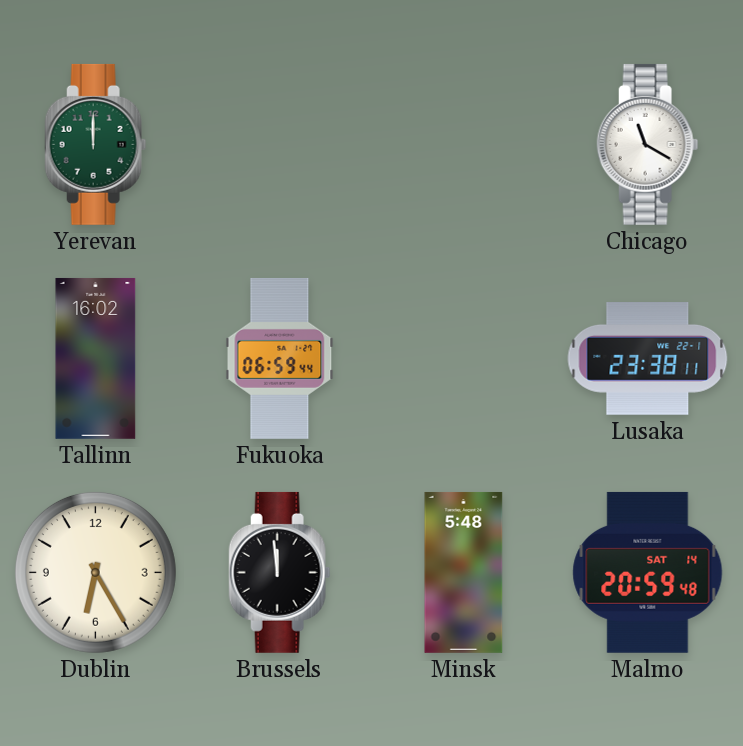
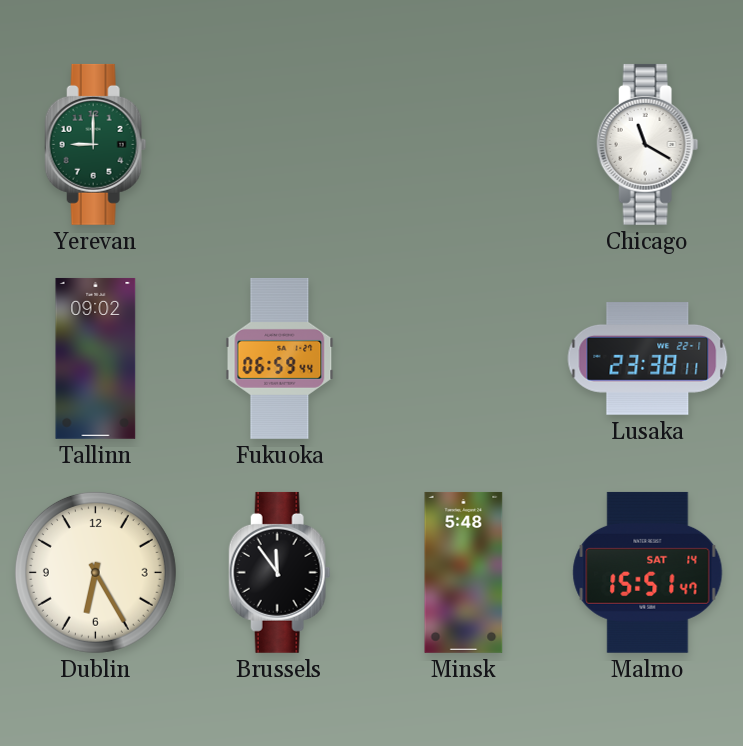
Yerevan: 12:00 -> 9:00 (96, 144)
Tallinn: 16:02 -> 09:02 (96, 358)
Brussels: 11:59 -> 11:54 (280, 572)
Malmo: 20:59 -> 15:51 (648, 572)
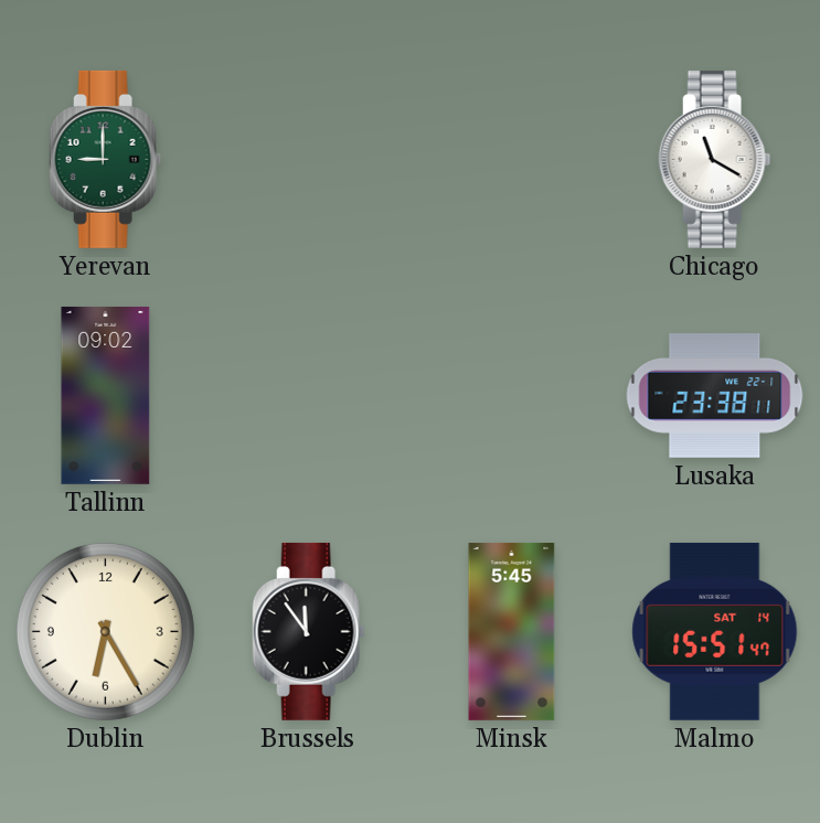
Fukuoka: 06:59 -> none (280, 358)
Minsk: 5:48 -> 5:45 (512, 631)
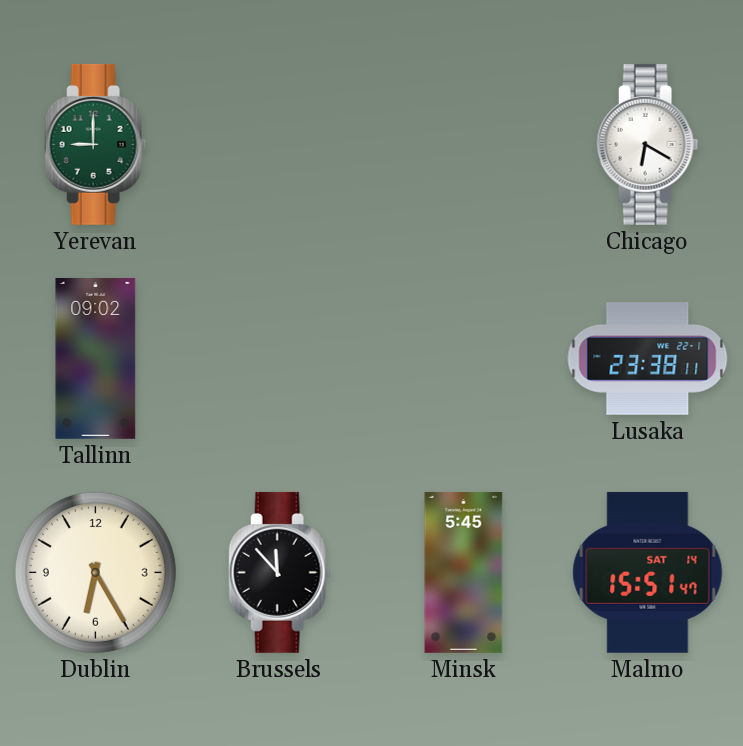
Chicago: 11:20 -> 6:20 (648, 144)
Brussels: 11:54 -> 11:53 (280, 572)
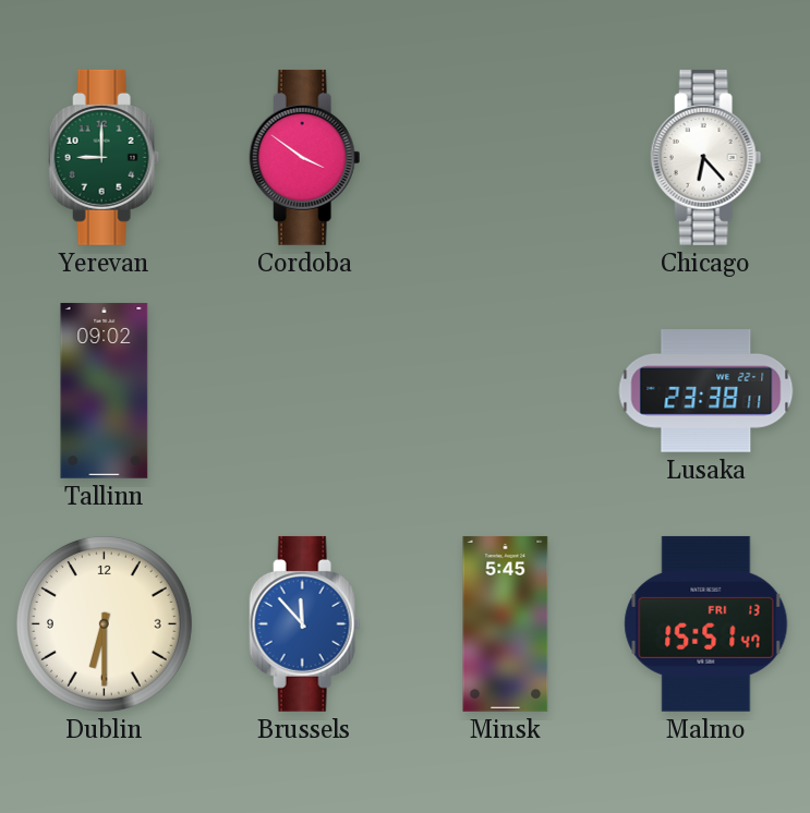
Cordoba: none -> 3:51 (305, 157)
Chicago: 6:20 -> 6:23 (706, 157)
Dublin: 6:25 -> 6:30 (104, 623)
Brussels dial: black -> blue (305, 623)
Malmo date: SAT 14 -> FRI 13 (706, 623)
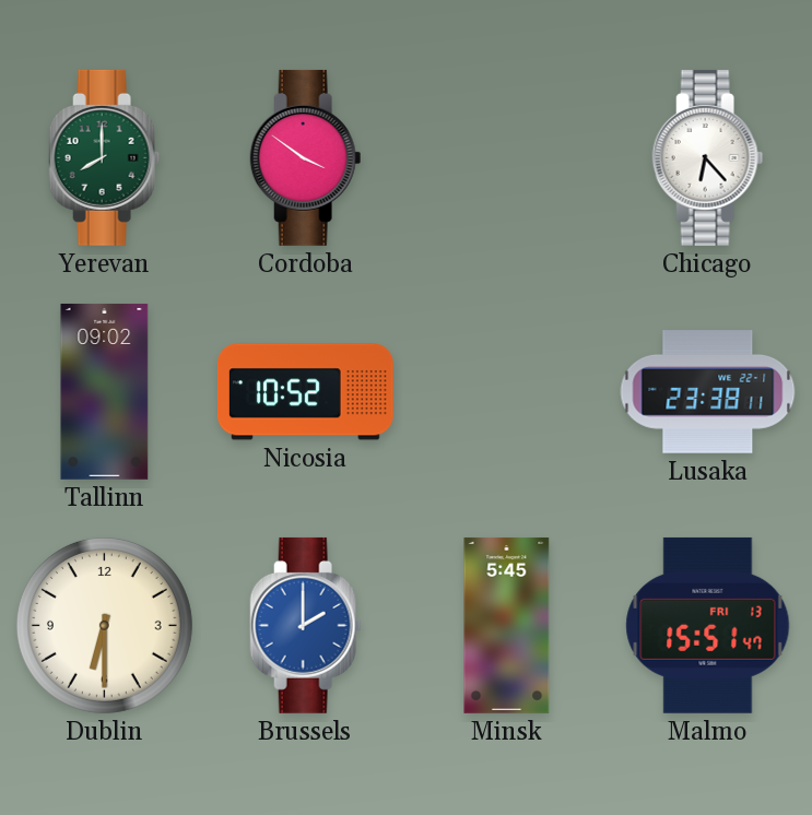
Yerevan: 9:00 -> 8:00 (105, 157)
Nicosia: none -> 10:52 (305, 392)
Brussels: 11:53 -> 2:00 (306, 625)
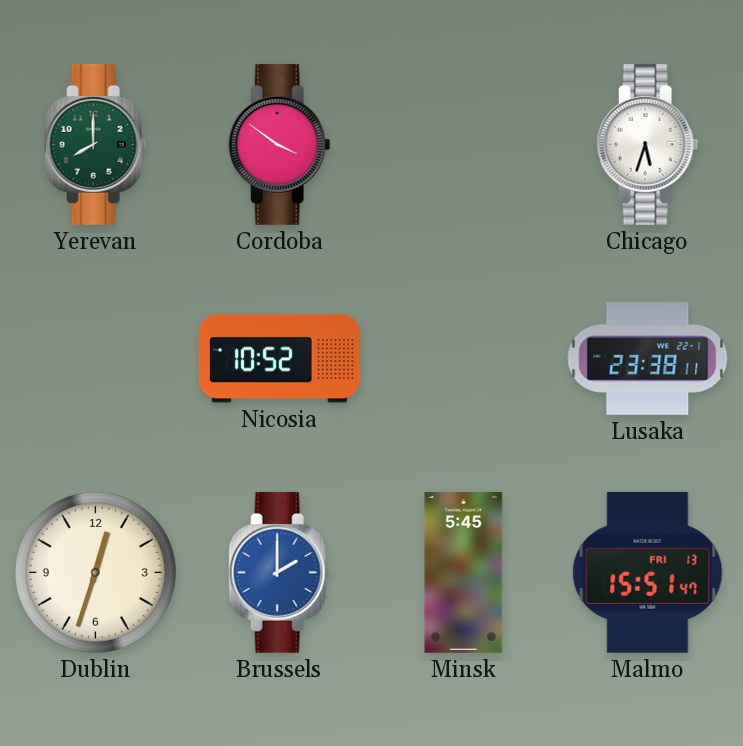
Chicago: 6:23 -> 5:33 (648, 144)
Tallinn: 09:02 -> none (105, 391)
Dublin: 6:30 -> 12:33 (95, 572)
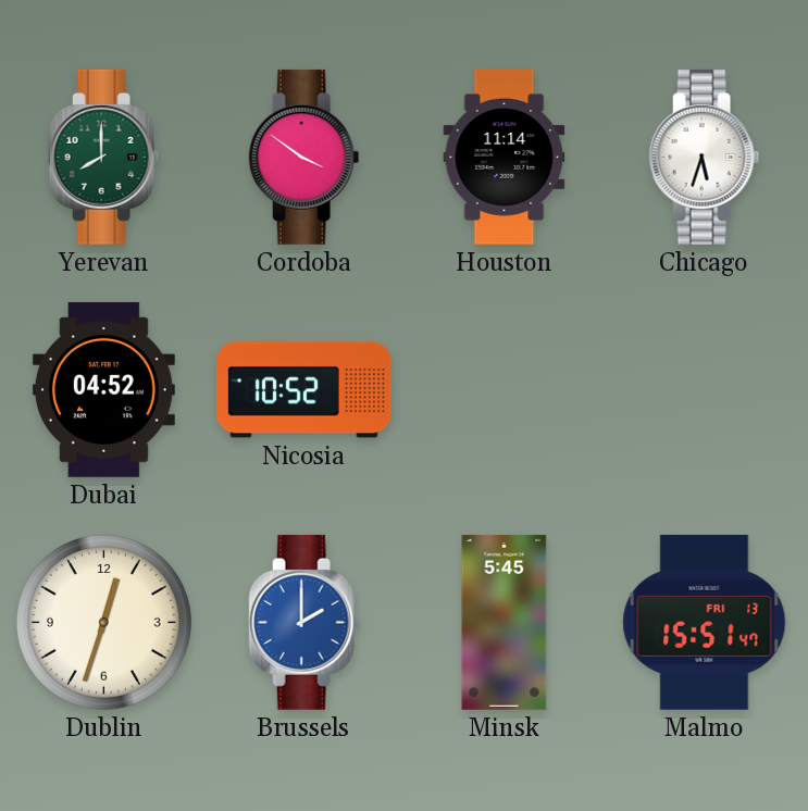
Houston: none -> 11:14 (505, 158)
Dubai: none -> 04:52 (103, 389)
Lusaka: 23:38 -> none (648, 359)
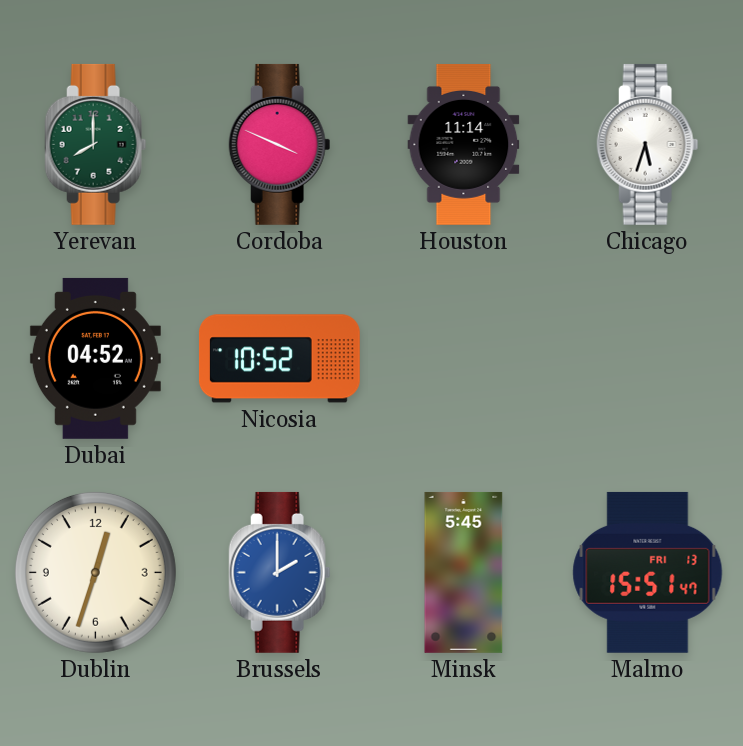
Cordoba: 3:51 -> 3:49 (280, 144)
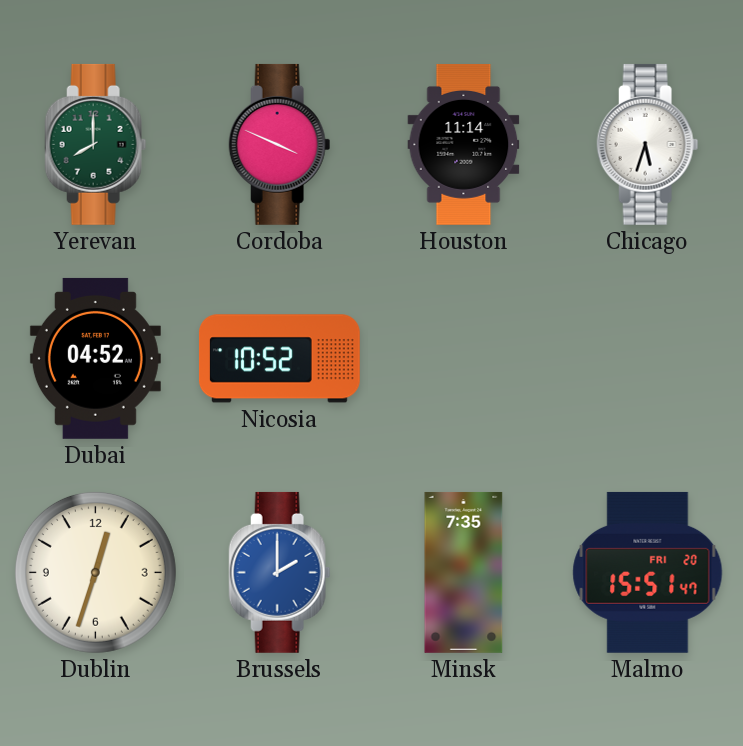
Minsk: 5:45 -> 7:35 (464, 572)
Malmo date: FRI 13 -> FRI 20 (648, 572)
